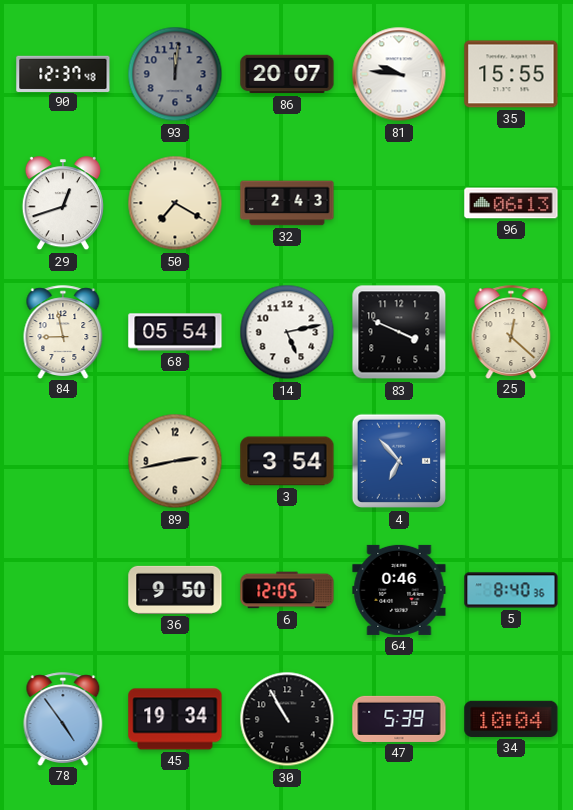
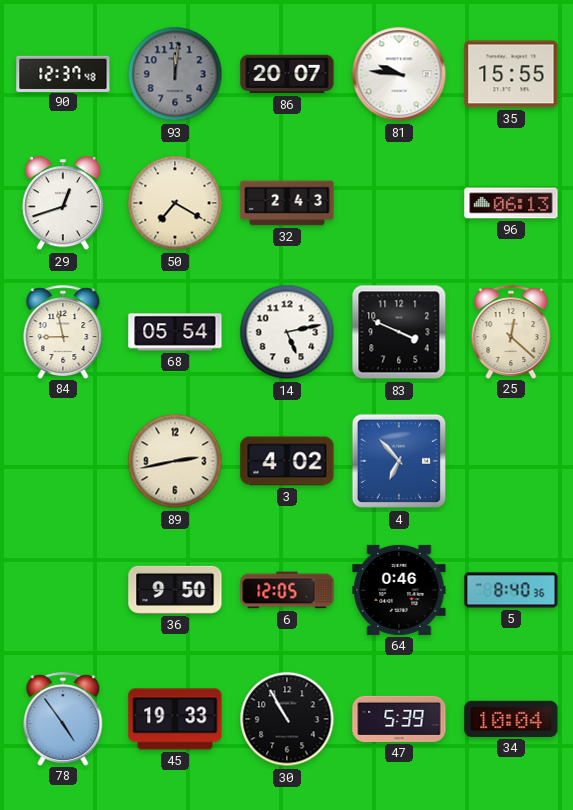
3: 3:54 -> 4:02 (287, 461)
45: 19:34 -> 19:33 (175, 719)
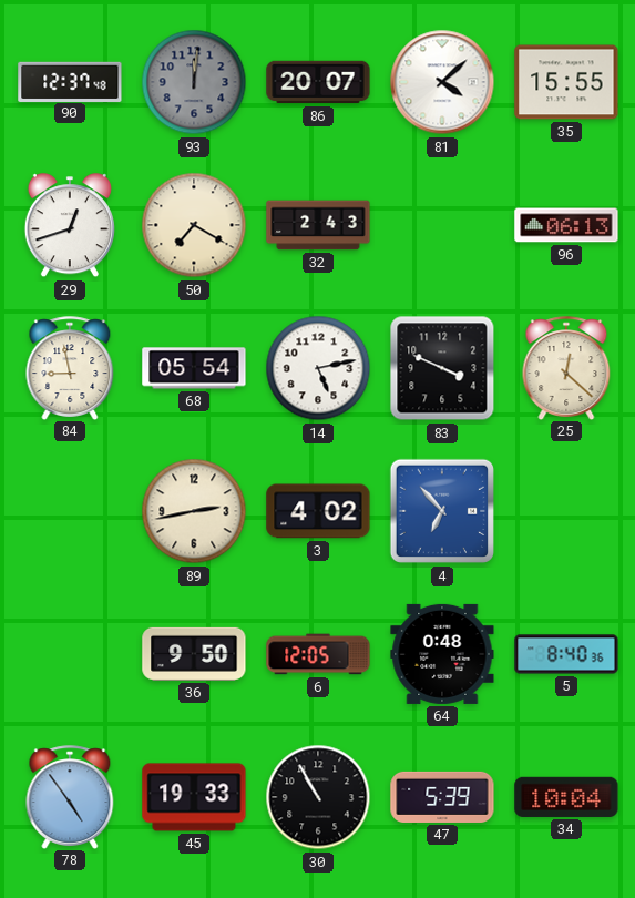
81: 9:46 -> 4:08 (442, 82)
64: 0:46 -> 0:48 (442, 654)
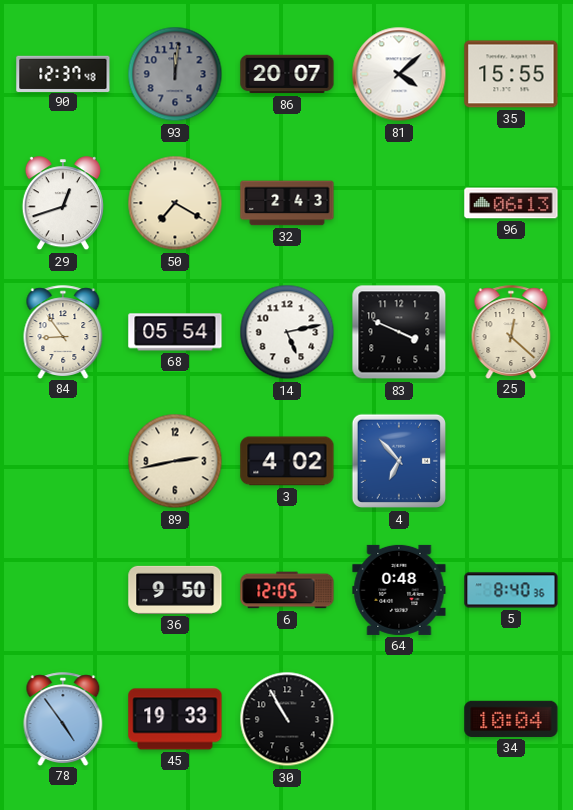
84: 8:58 -> 8:54 (63, 332)
47: 5:39 -> none (442, 797)
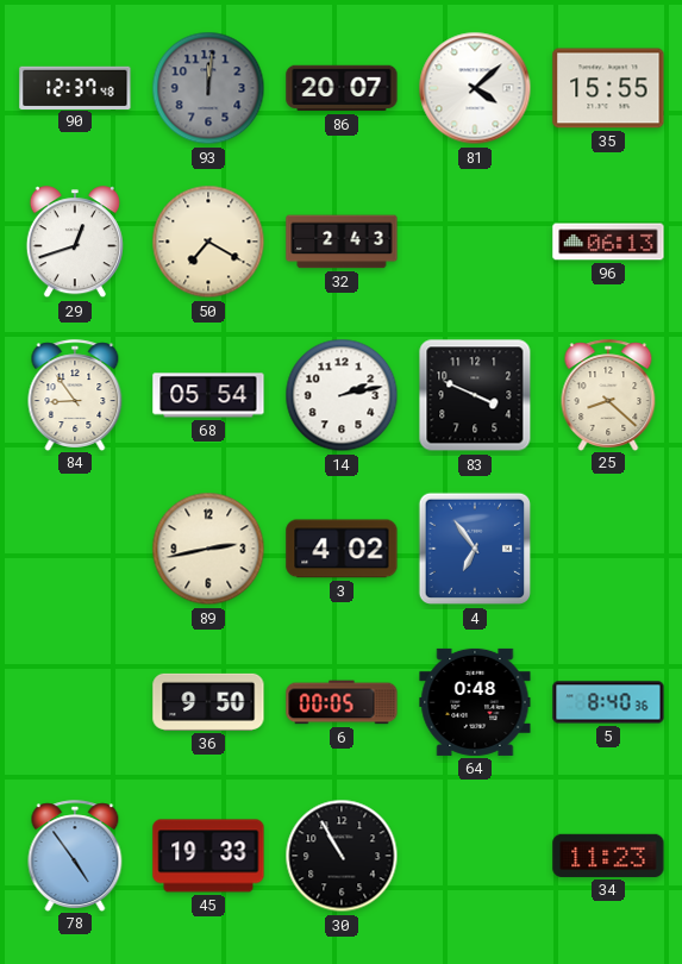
14: 5:13 -> 2:13 (342, 395)
25: 12:22 -> 8:22 (608, 395)
4: 6:53 -> 6:54 (475, 549)
6: 12:05 -> 00:05 (342, 702)
34: 10:04 -> 11:23 (608, 856)
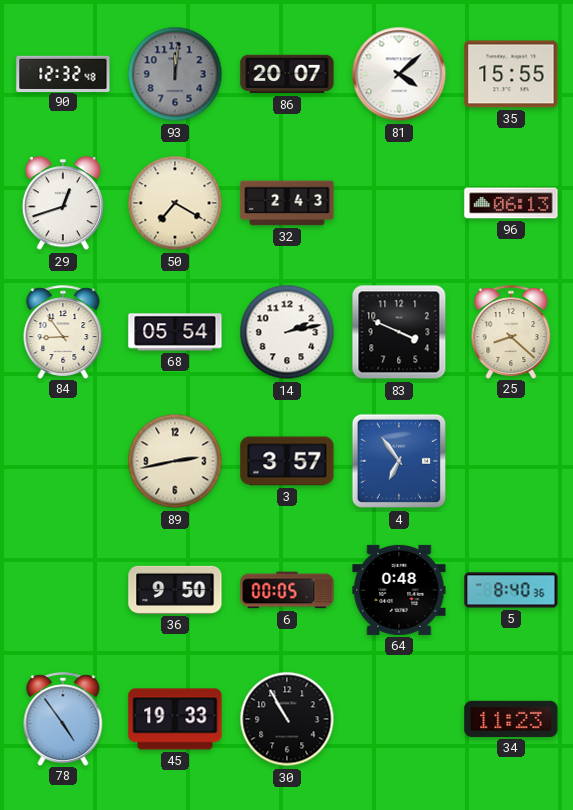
90: 12:37 -> 12:32 (63, 73)
3: 4:02 -> 3:57 (287, 461)
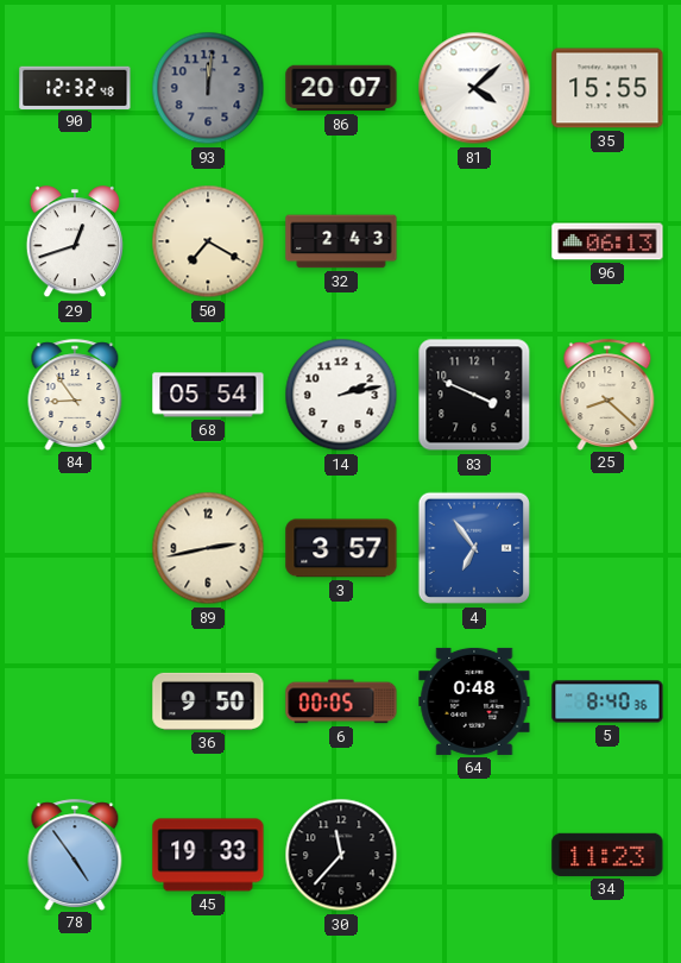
30: 10:55 -> 11:37 (341, 855)
